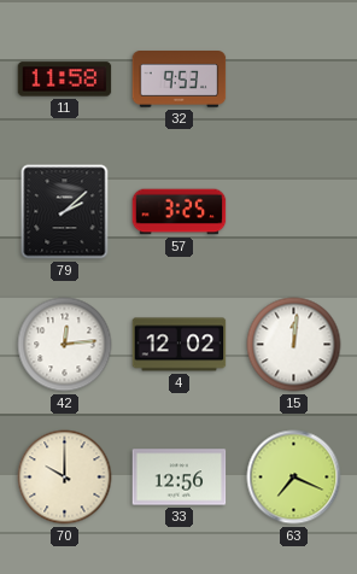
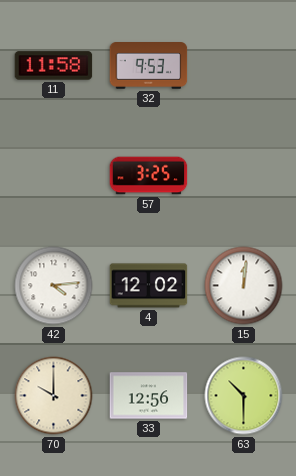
79: 2:08 -> none (65, 212)
42: 12:14 -> 4:14 (54, 286)
63: 7:19 -> 10:30 (244, 396)
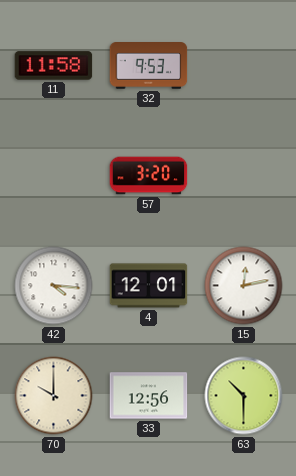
57: 3:25 -> 3:20 (149, 176)
42: 4:14 -> 4:16 (54, 286)
4: 12:02 -> 12:01 (149, 286)
15: 12:01 -> 12:13 (244, 286)
